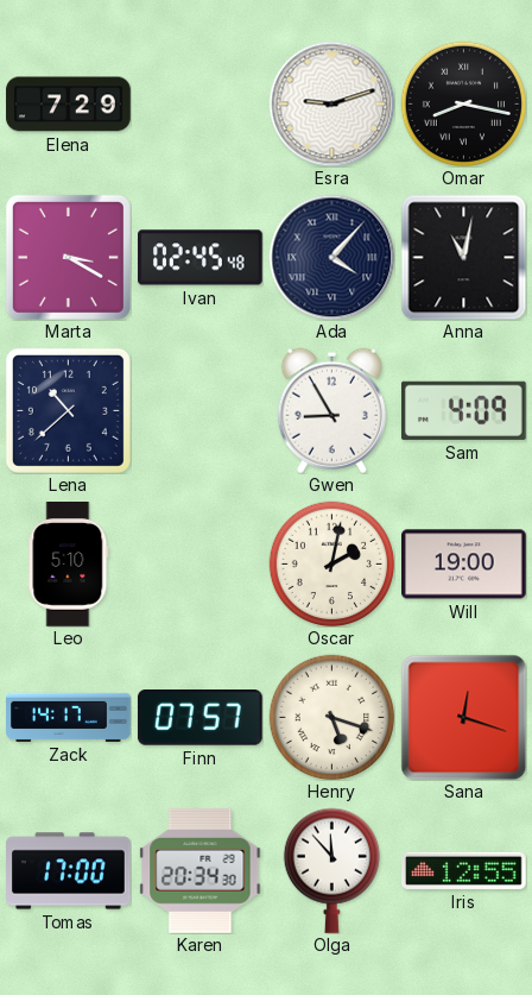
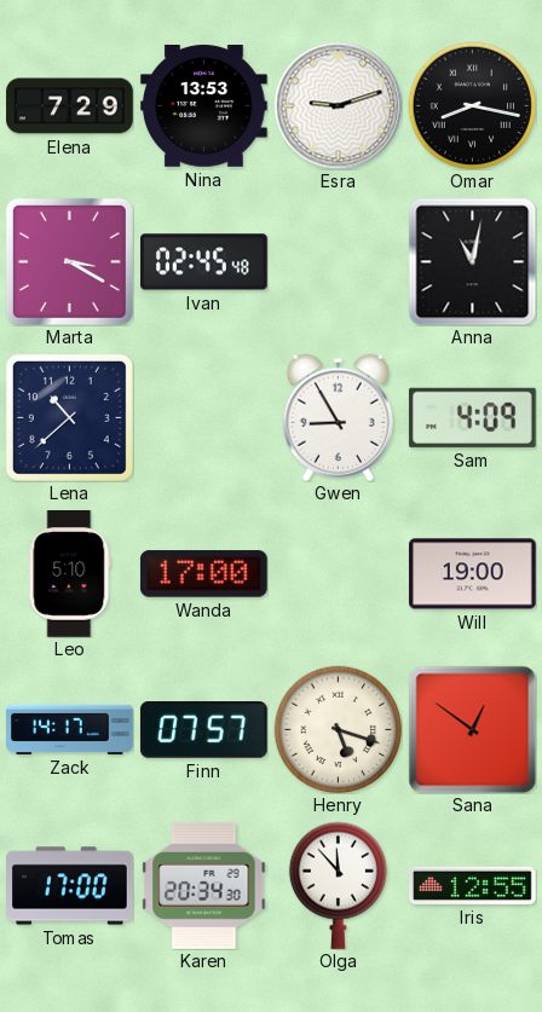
Nina: none -> 13:53 (204, 106)
Ada: 4:07 -> none (331, 257)
Wanda: none -> 17:00 (203, 574)
Oscar: 2:02 -> none (331, 563)
Sana: 12:18 -> 12:51 (472, 729)
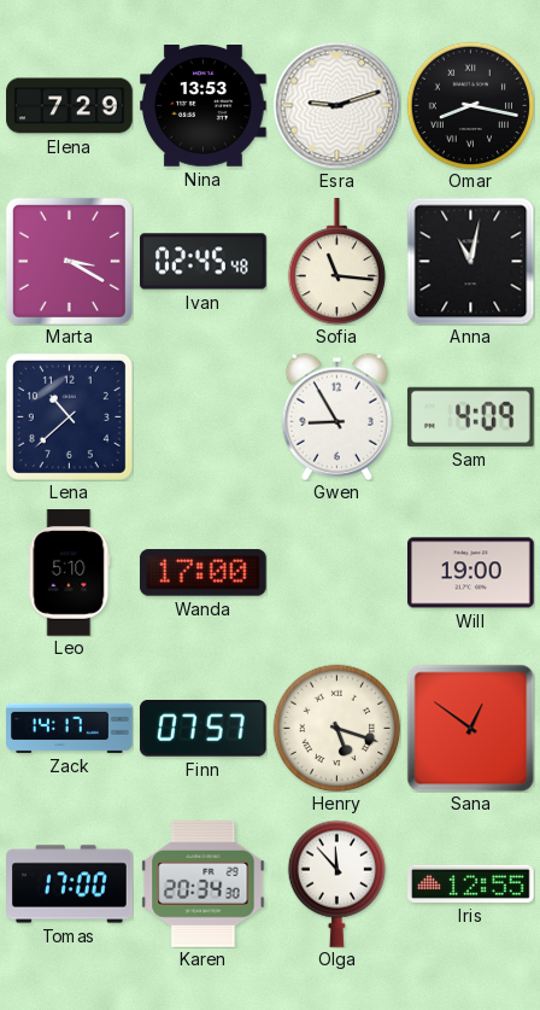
Sofia: none -> 11:16 (336, 262)
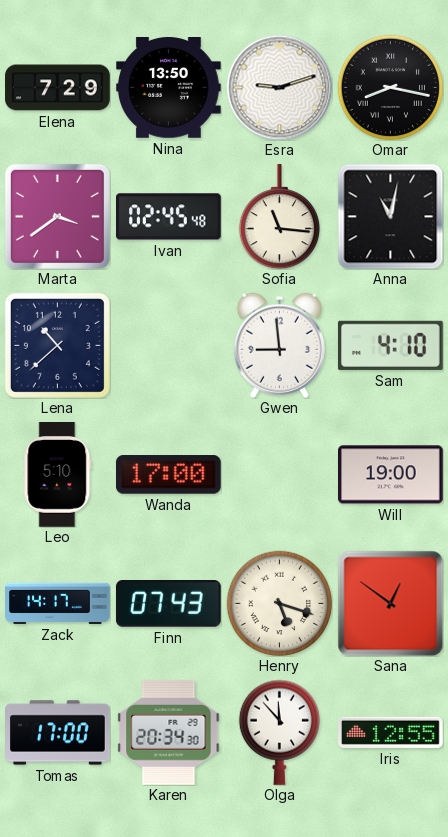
Nina: 13:53 -> 13:50 (169, 88)
Marta: 3:20 -> 3:39 (57, 216)
Gwen: 8:55 -> 8:59 (279, 345)
Sam: 4:09 -> 4:10 (390, 345)
Finn: 07:57 -> 07:43 (168, 604)
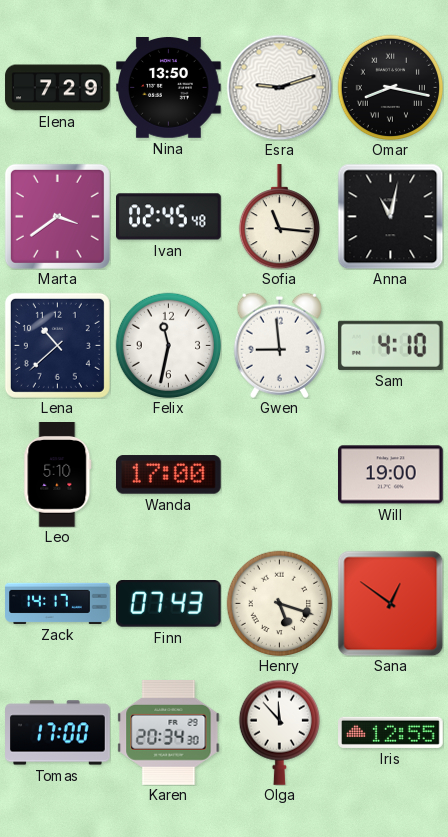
Felix: none -> 11:32 (168, 345)
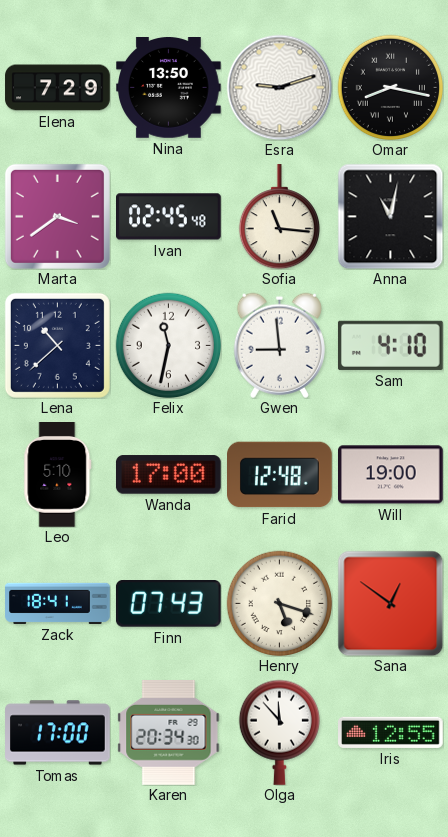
Farid: none -> 12:48 (280, 475)
Zack: 14:17 -> 18:41 (58, 603)
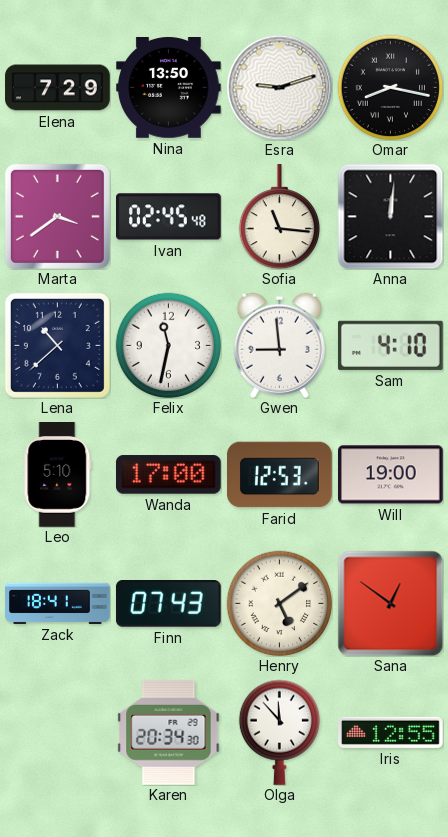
Anna: 11:02 -> 12:01 (390, 216)
Farid: 12:48 -> 12:53 (280, 475)
Henry: 5:18 -> 5:09 (279, 603)
Tomas: 17:00 -> none (58, 733)
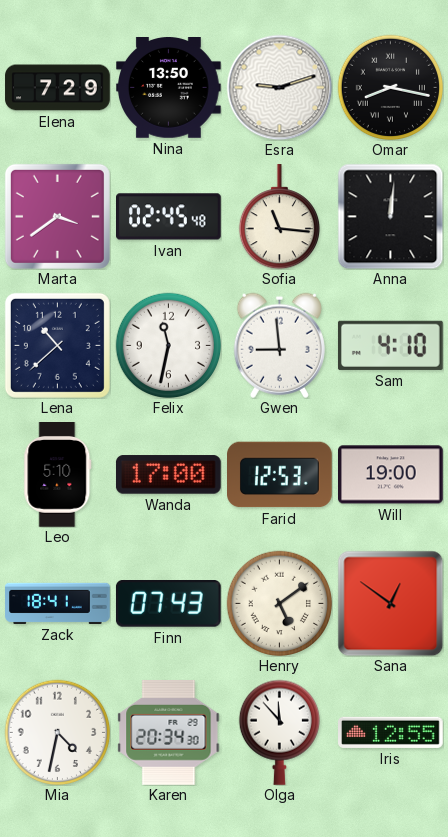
Mia: none -> 4:32 (57, 732)
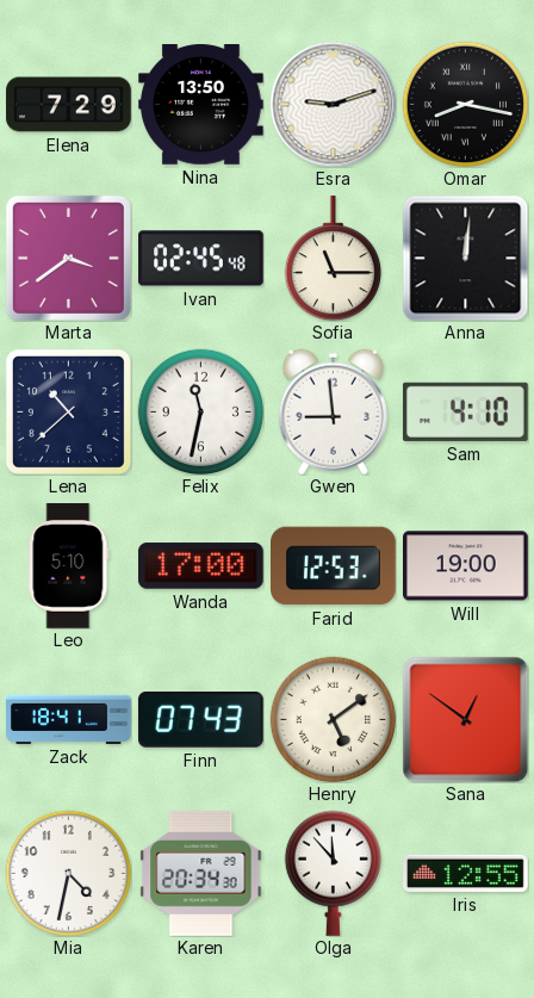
Sofia: 11:16 -> 11:15 (333, 259)
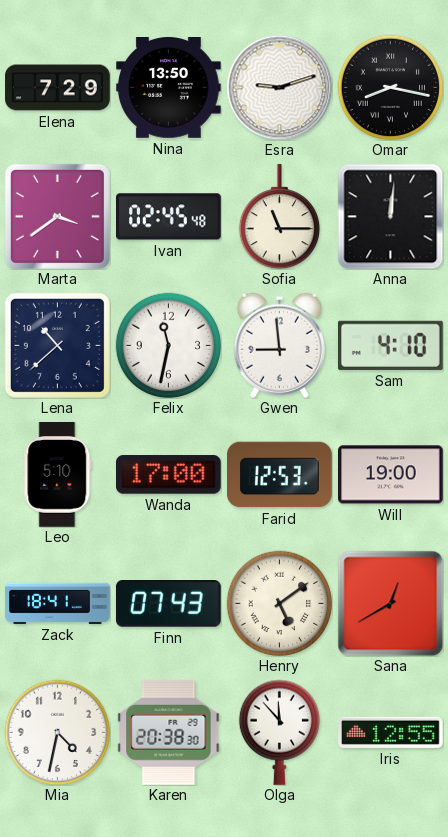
Sana: 12:51 -> 12:40 (390, 603)
Karen: 20:34 -> 20:38 (169, 733)
